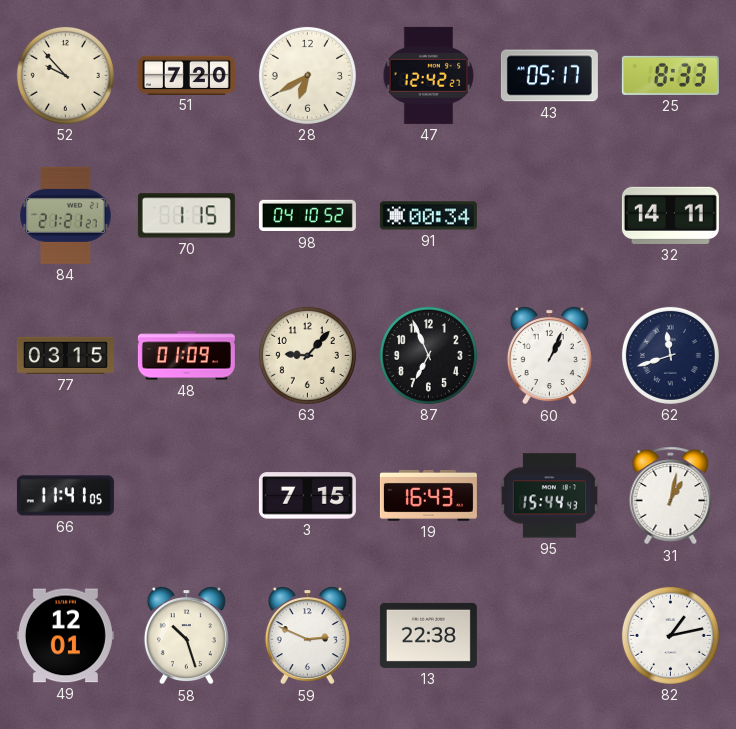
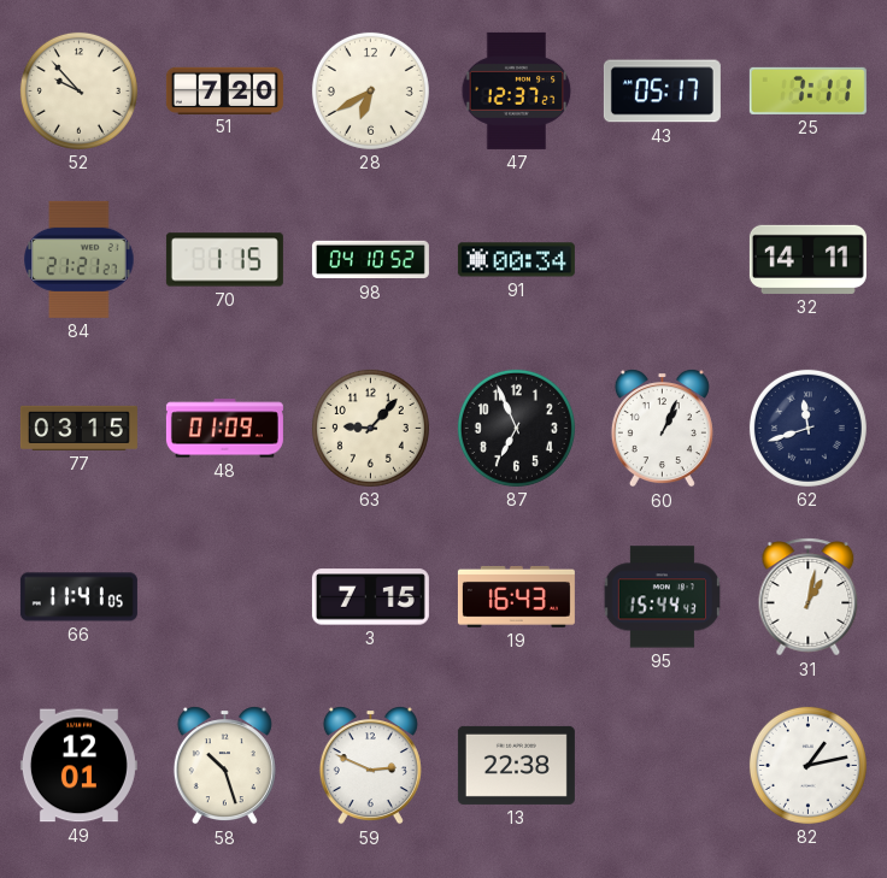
47: 12:42 -> 12:37 (517, 90)
25: 8:33 -> 7:11 (807, 90)
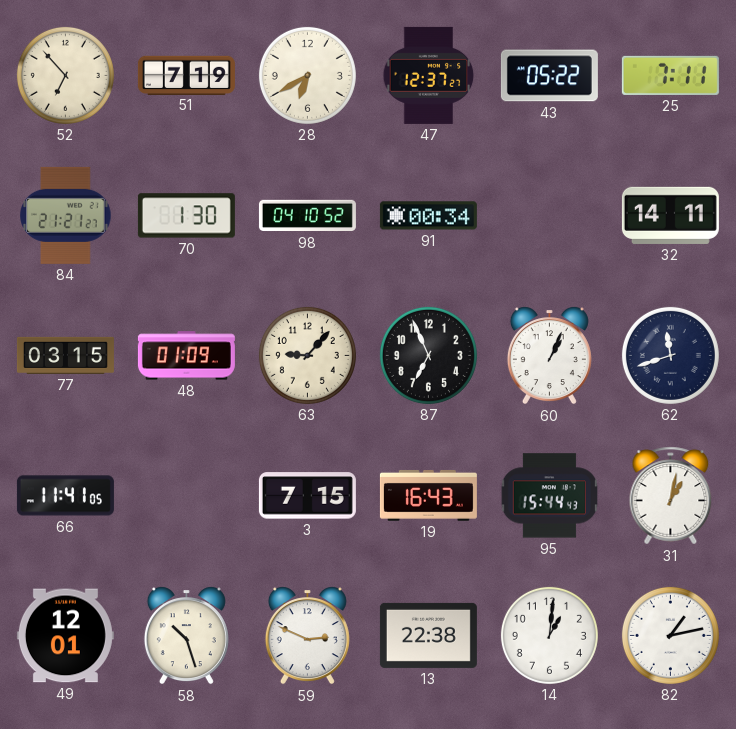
52: 9:53 -> 6:53 (65, 75)
51: 7:20 -> 7:19 (186, 75)
43: 05:17 -> 05:22 (549, 76)
70: 1:15 -> 1:30 (186, 216)
14: none -> 1:01 (549, 635)
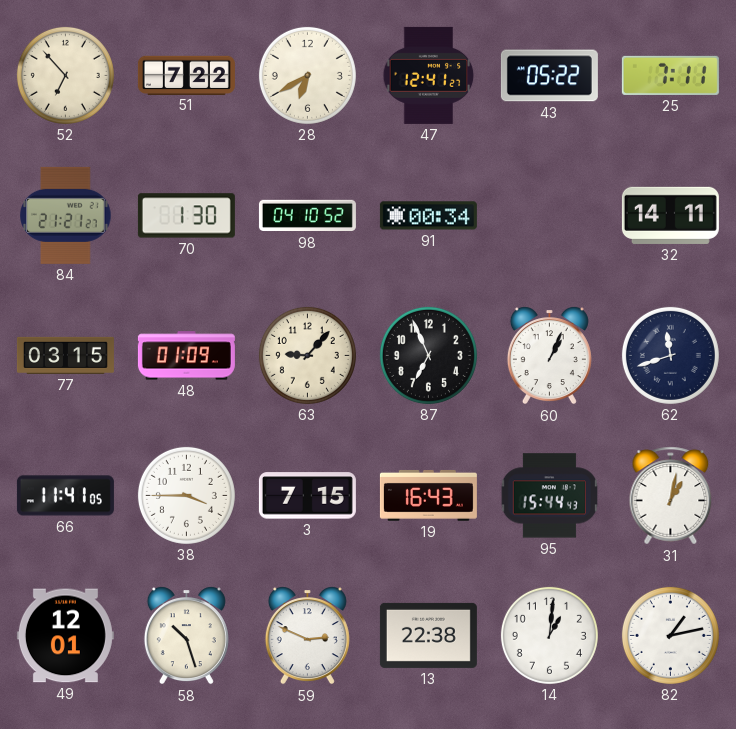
51: 7:19 -> 7:22 (186, 75)
47: 12:37 -> 12:41 (429, 75)
38: none -> 3:45 (186, 495)
